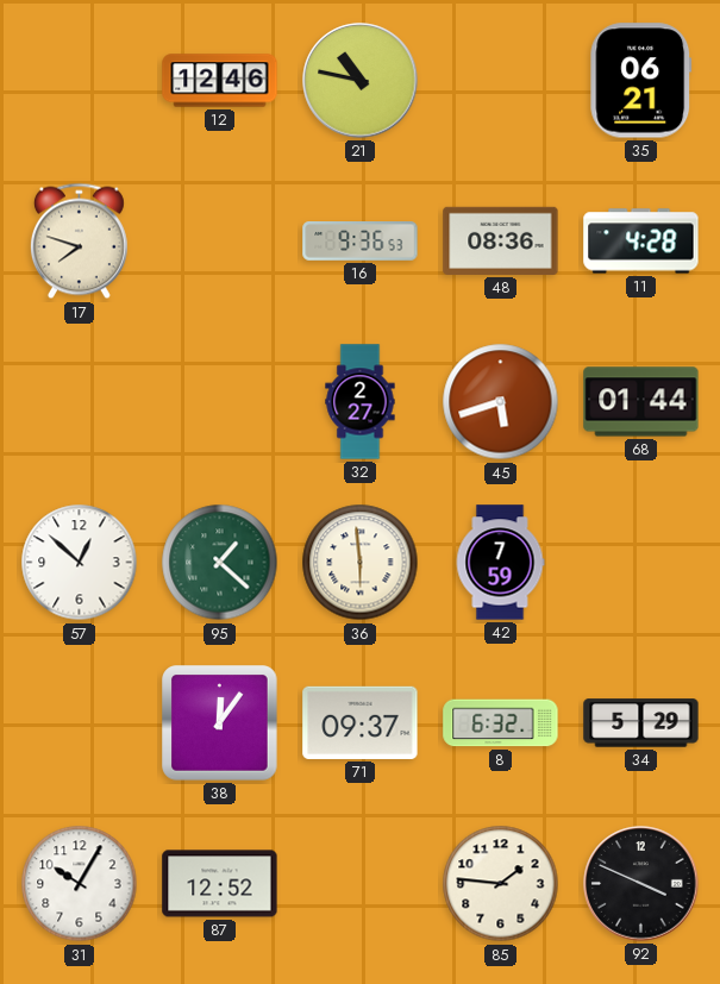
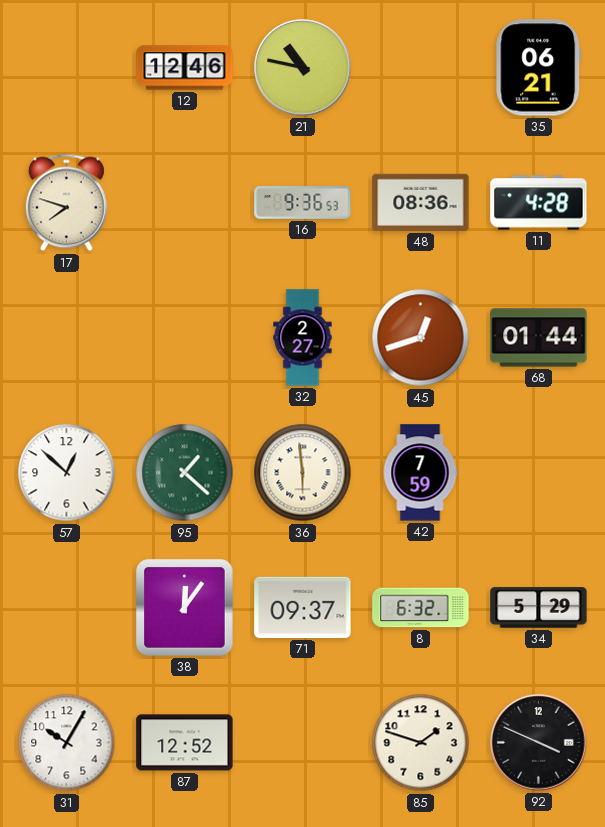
45: 5:42 -> 12:42 (421, 338)
85: 1:46 -> 1:48 (421, 743)
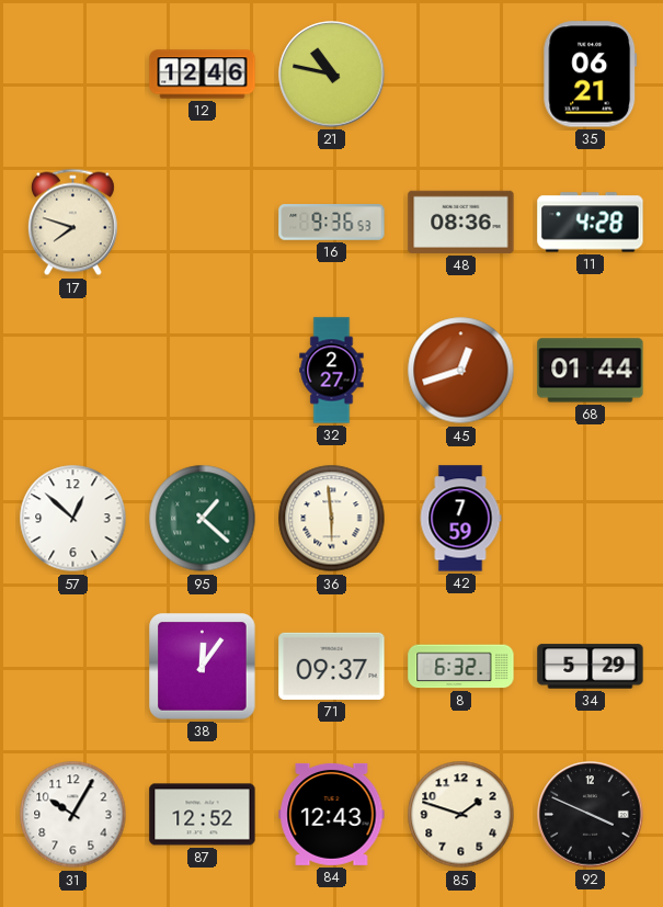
84: none -> 12:43 (332, 814)
